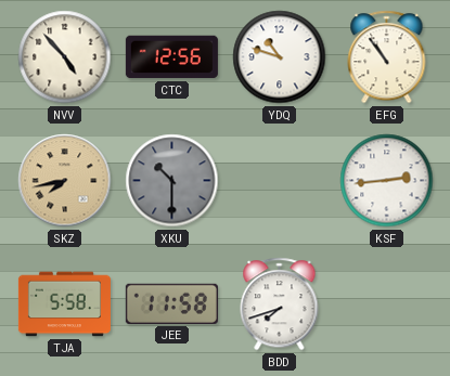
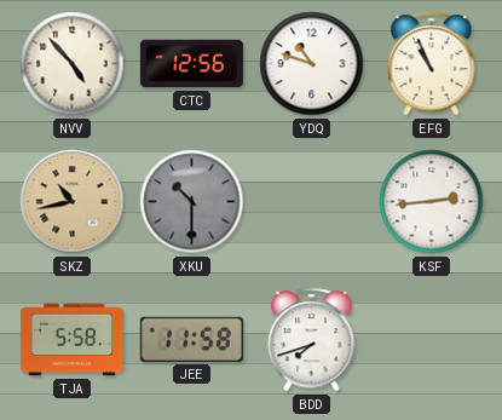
EFG: 10:54 -> 10:56 (432, 64)
SKZ: 7:43 -> 10:43 (73, 202)
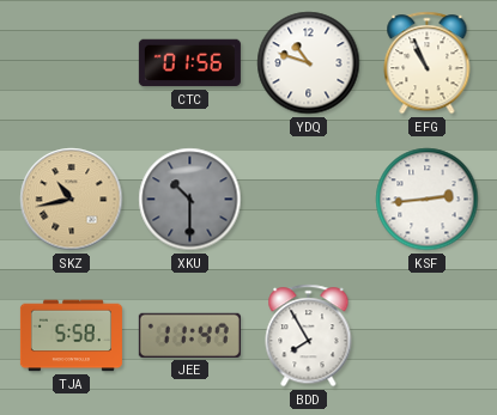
NVV: 4:53 -> none (73, 64)
CTC: 12:56 -> 01:56 (189, 63)
JEE: 11:58 -> 11:47 (189, 335)
BDD: 7:42 -> 7:55 (309, 336)
